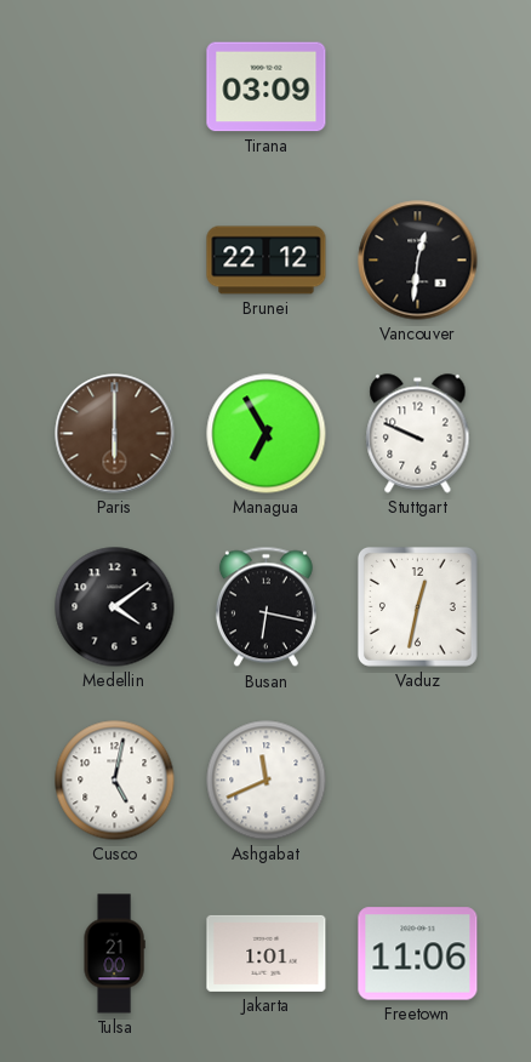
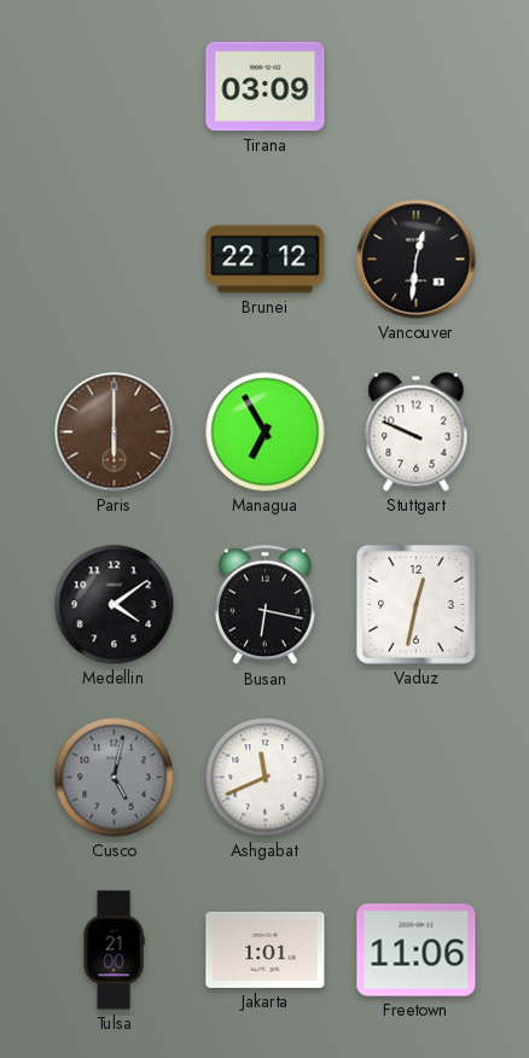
Cusco dial: white -> grey (115, 778)
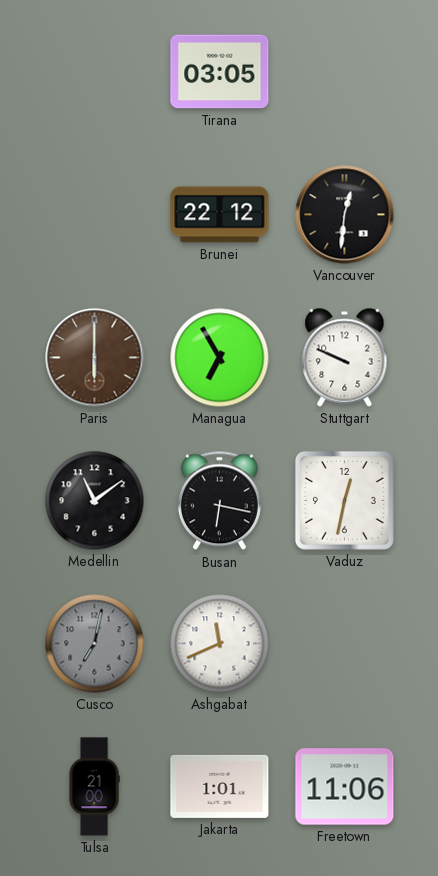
Tirana: 03:09 -> 03:05 (220, 72)
Medellin: 4:09 -> 11:09 (95, 501)
Cusco: 5:02 -> 7:02 (95, 644)
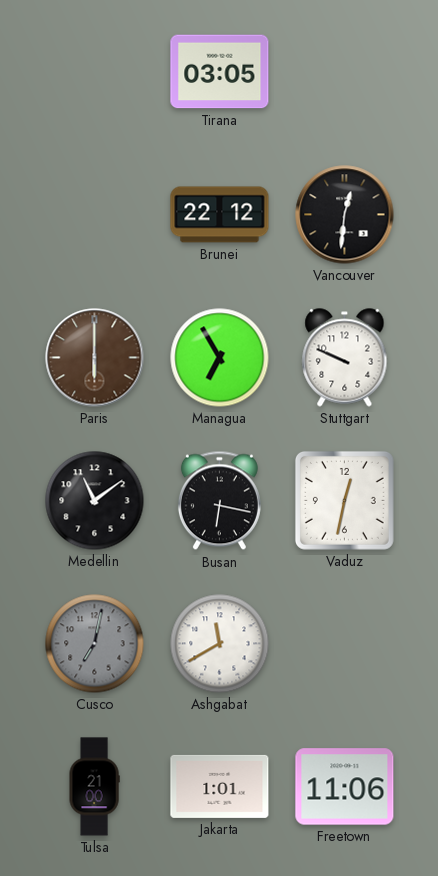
Ashgabat: 11:41 -> 11:40 (220, 644)
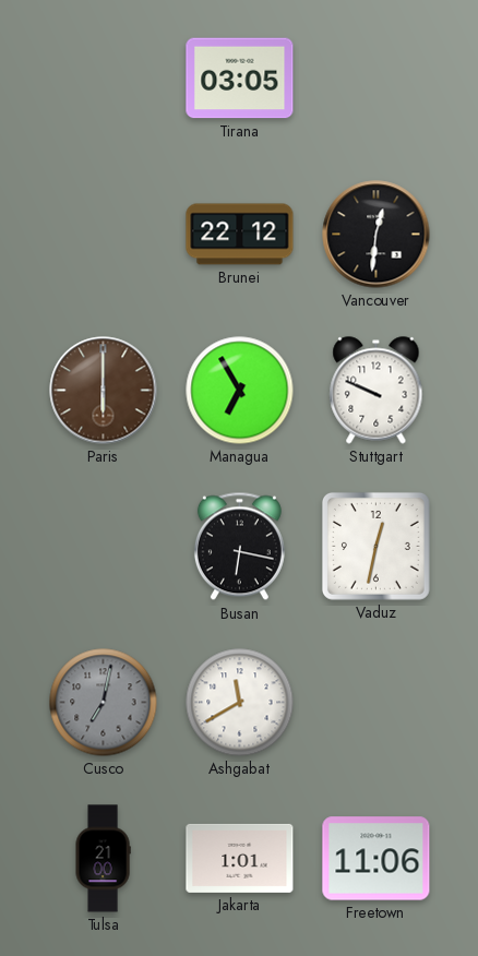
Medellin: 11:09 -> none (95, 501)
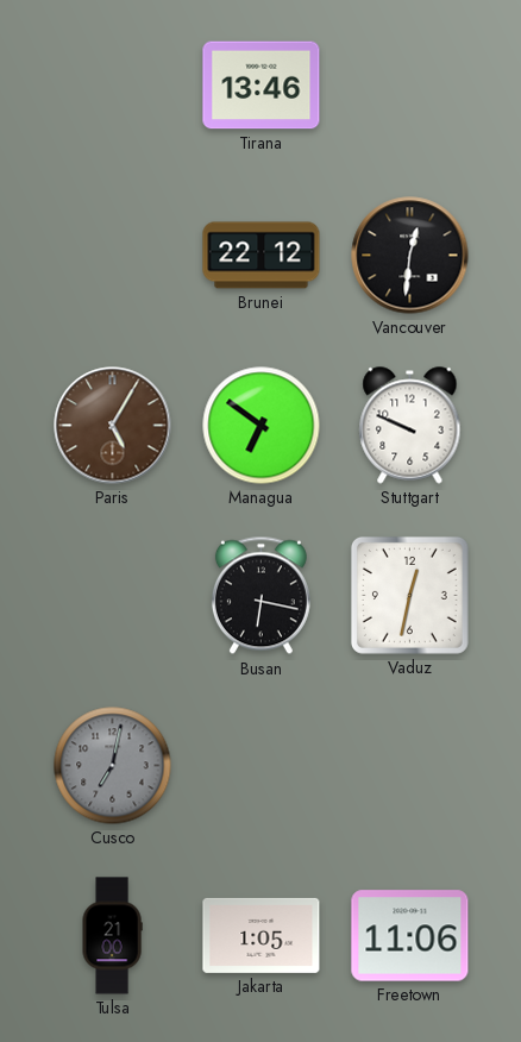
Tirana: 03:05 -> 13:46 (262, 86)
Paris: 6:00 -> 5:05 (113, 426)
Managua: 6:55 -> 6:51 (262, 426)
Ashgabat: 11:40 -> none (240, 703)
Jakarta: 1:01 -> 1:05 (262, 935)
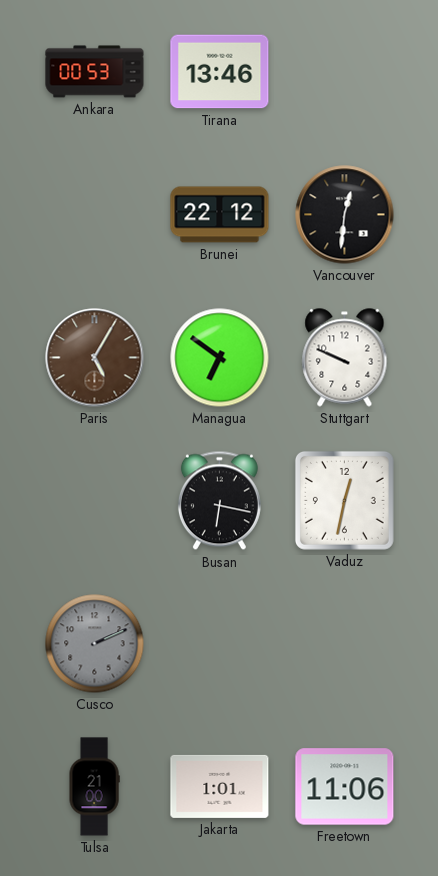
Ankara: none -> 00:53 (95, 72)
Cusco: 7:02 -> 2:11 (95, 644)
Jakarta: 1:05 -> 1:01 (220, 786)
